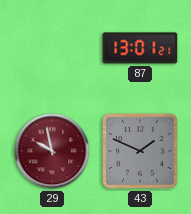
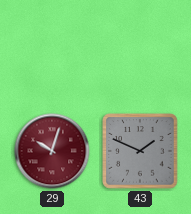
87: 13:01 -> none (140, 48)
29: 9:58 -> 10:03 (52, 151)
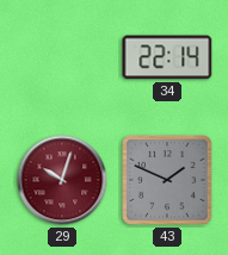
34: none -> 22:14 (167, 57)
